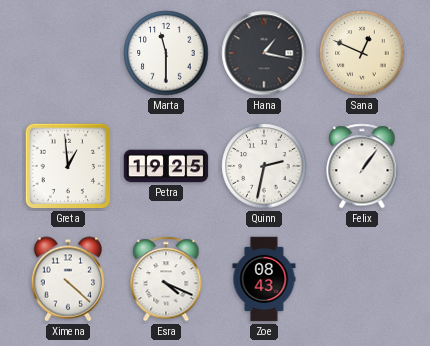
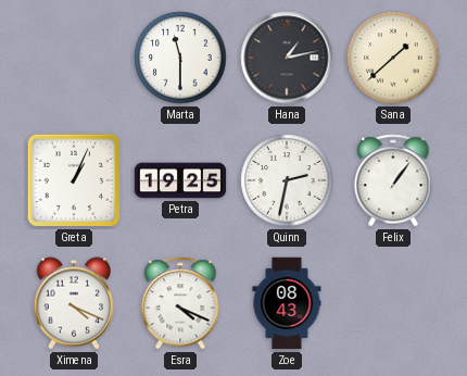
Hana: 1:17 -> 1:13 (287, 58)
Sana: 12:49 -> 1:38 (393, 58)
Greta: 12:59 -> 1:04 (74, 180)
Ximena: 4:22 -> 4:19 (74, 303)
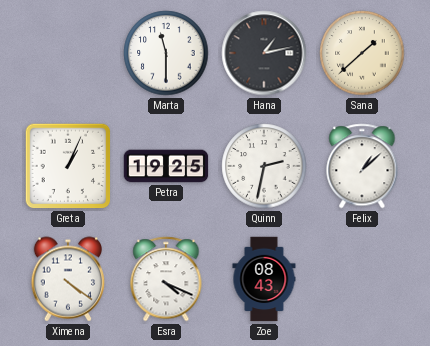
Felix: 1:06 -> 1:08 (362, 166)
Ximena: 4:19 -> 4:21 (68, 279)
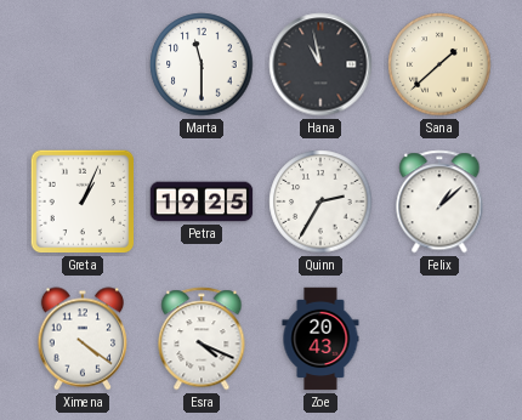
Hana: 1:13 -> 10:58 (320, 64)
Quinn: 2:32 -> 2:35 (320, 202)
Zoe: 08:43 -> 20:43 (320, 339)
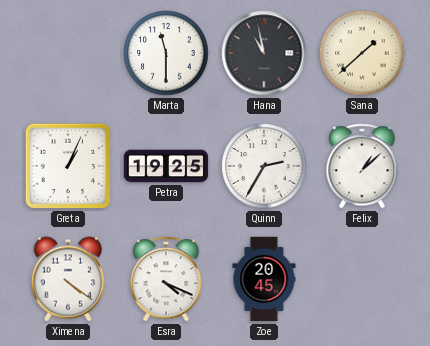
Zoe: 20:43 -> 20:45 (264, 279)
